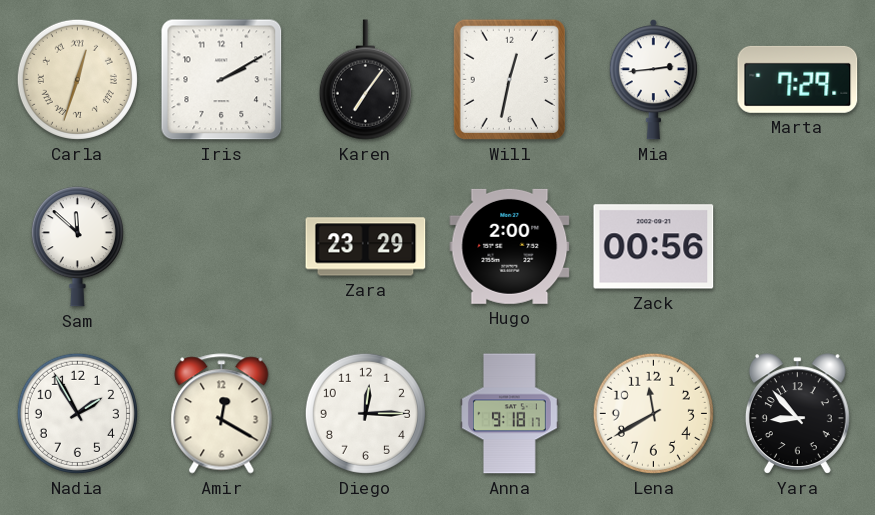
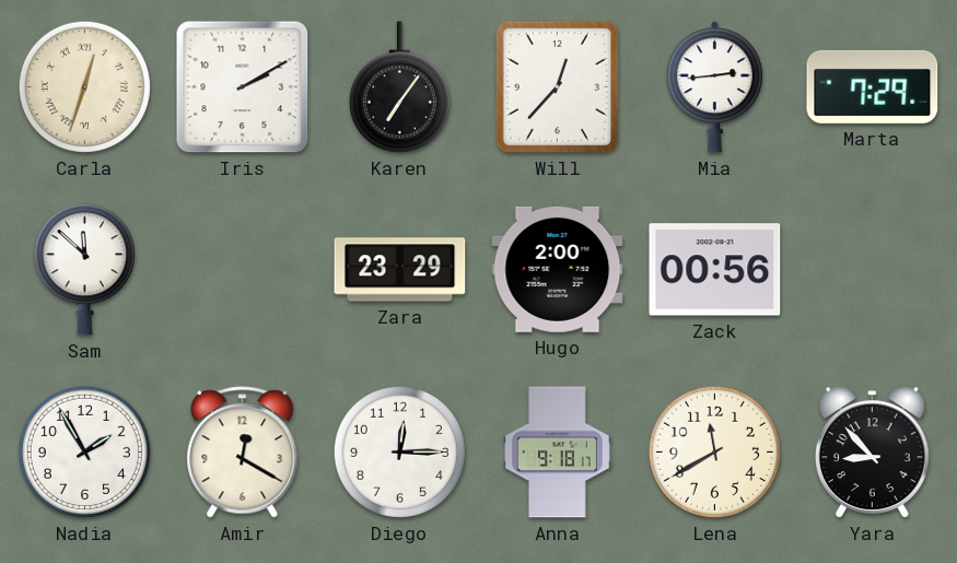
Will: 12:32 -> 12:37 (557, 86)
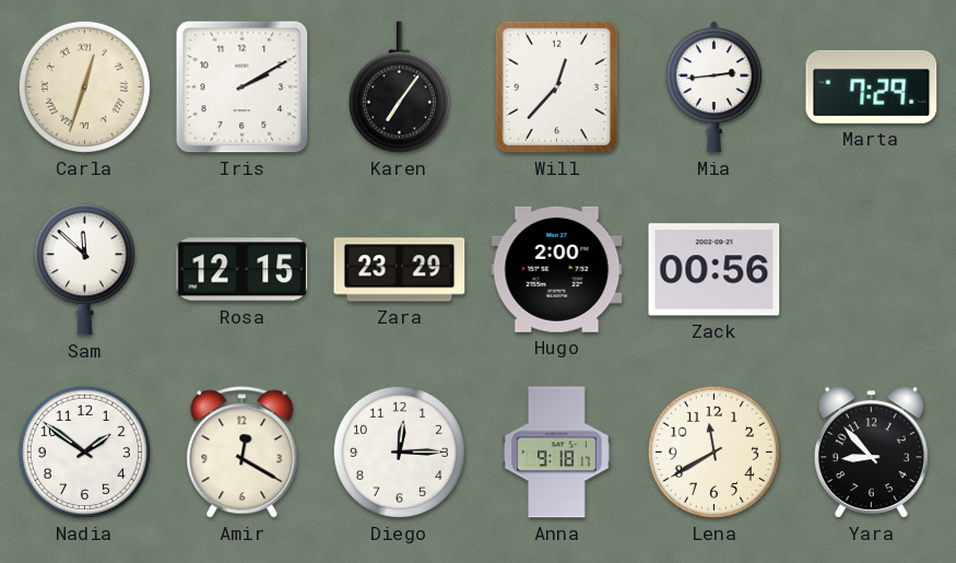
Rosa: none -> 12:15 (243, 270)
Nadia: 1:55 -> 1:51 (84, 451)
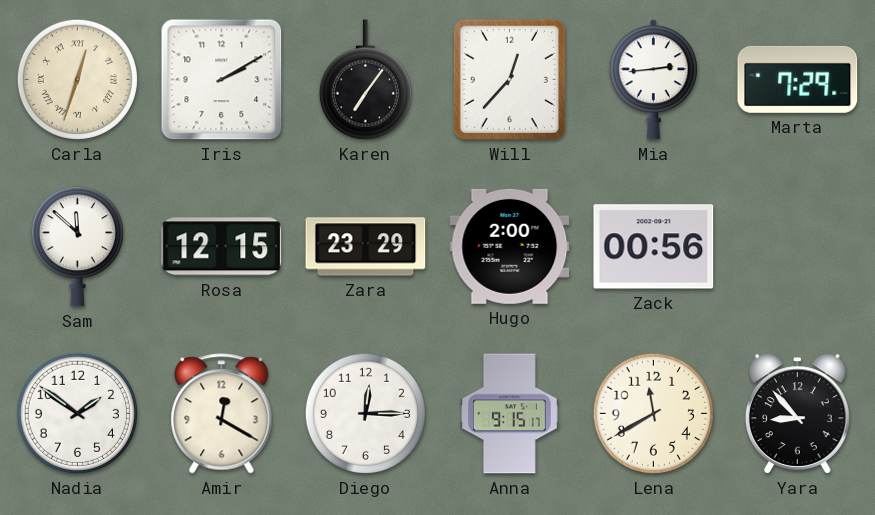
Anna: 9:18 -> 9:15 (510, 414)
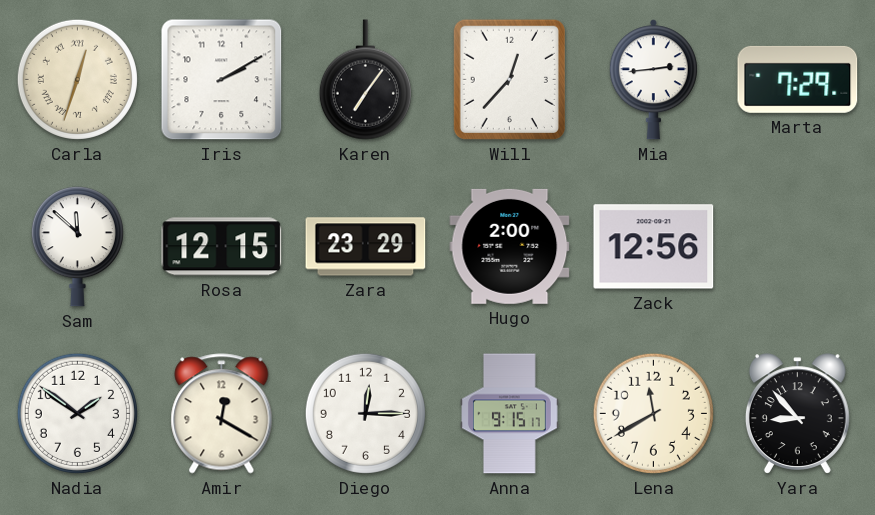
Zack: 00:56 -> 12:56 (654, 247)
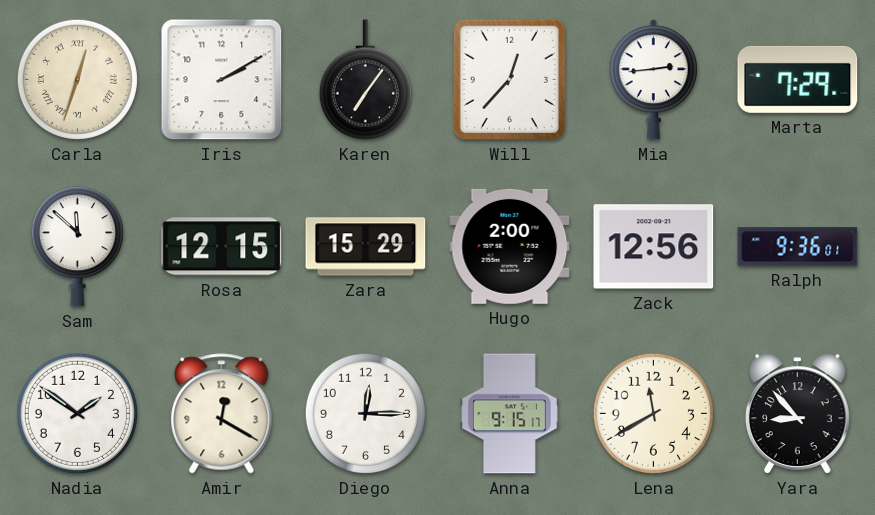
Zara: 23:29 -> 15:29 (366, 247)
Ralph: none -> 9:36 (798, 247)
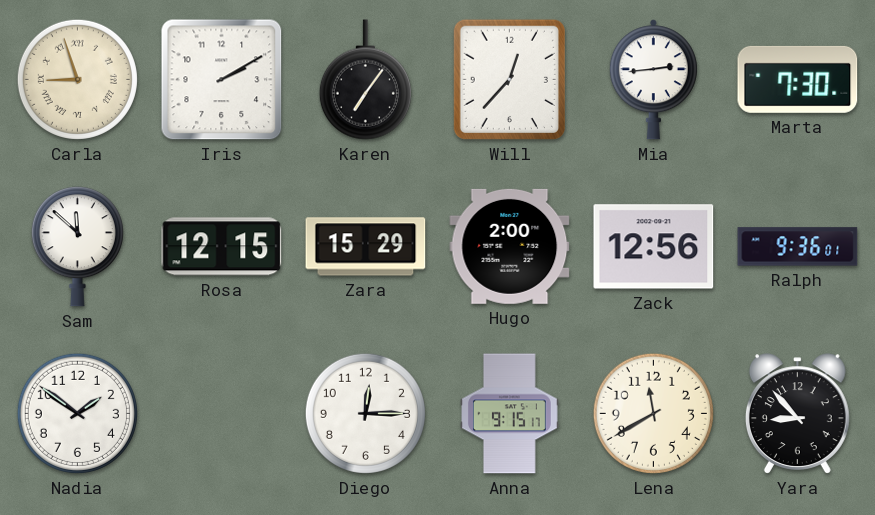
Carla: 12:33 -> 8:57 (77, 79)
Marta: 7:29 -> 7:30 (798, 79)
Amir: 12:20 -> none (222, 414)
